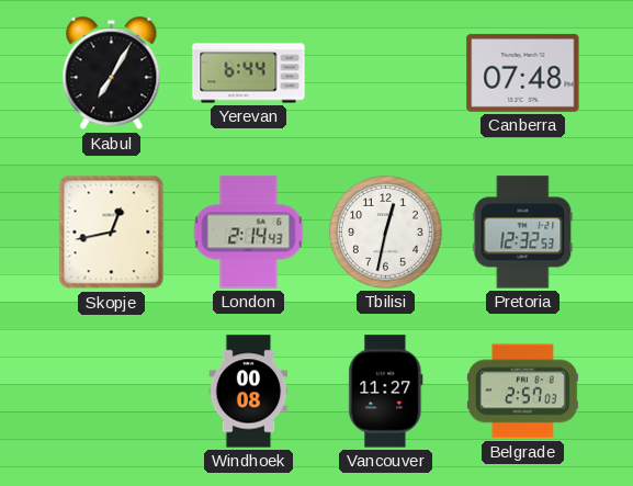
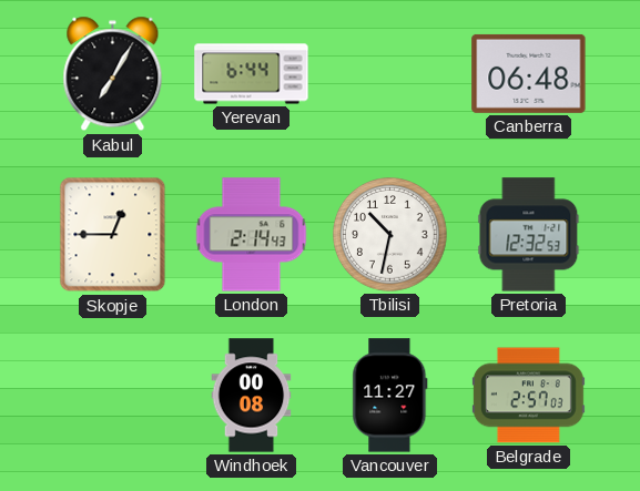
Canberra: 07:48 -> 06:48 (529, 73)
Skopje: 12:43 -> 12:45 (113, 235)
Tbilisi: 12:32 -> 10:32 (390, 235)
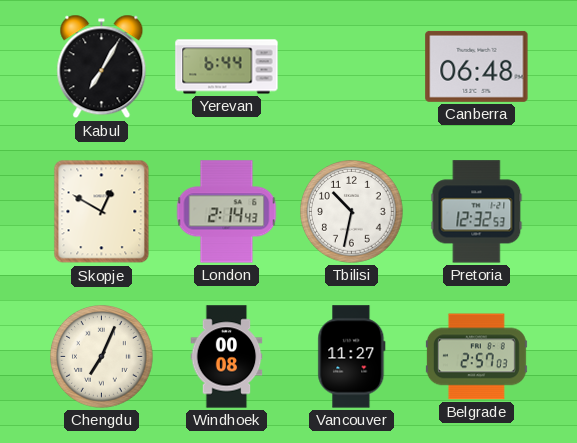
Skopje: 12:45 -> 12:50 (102, 212)
Chengdu: none -> 7:04 (102, 357)
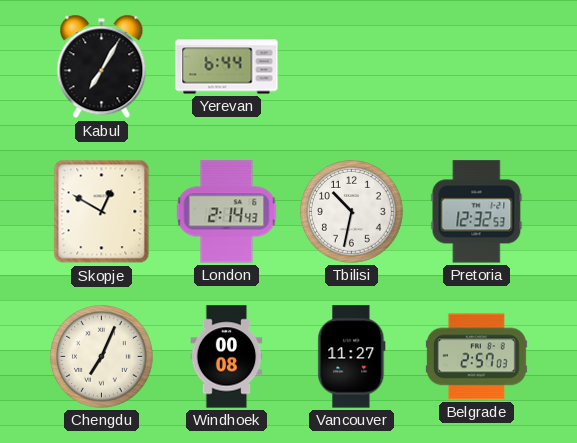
Canberra: 06:48 -> none (477, 66)
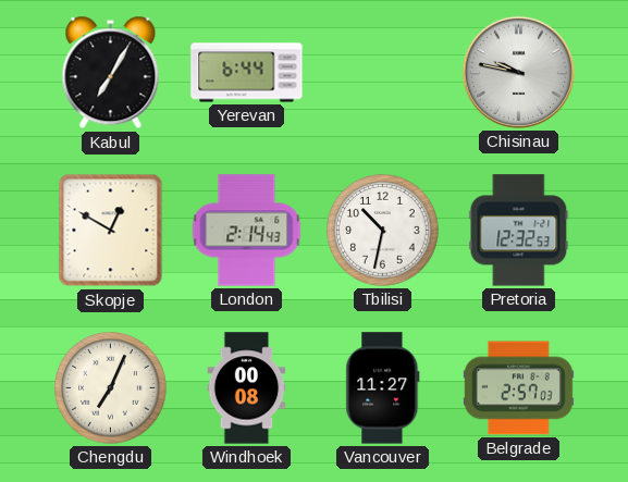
Chisinau: none -> 9:47 (518, 72)
